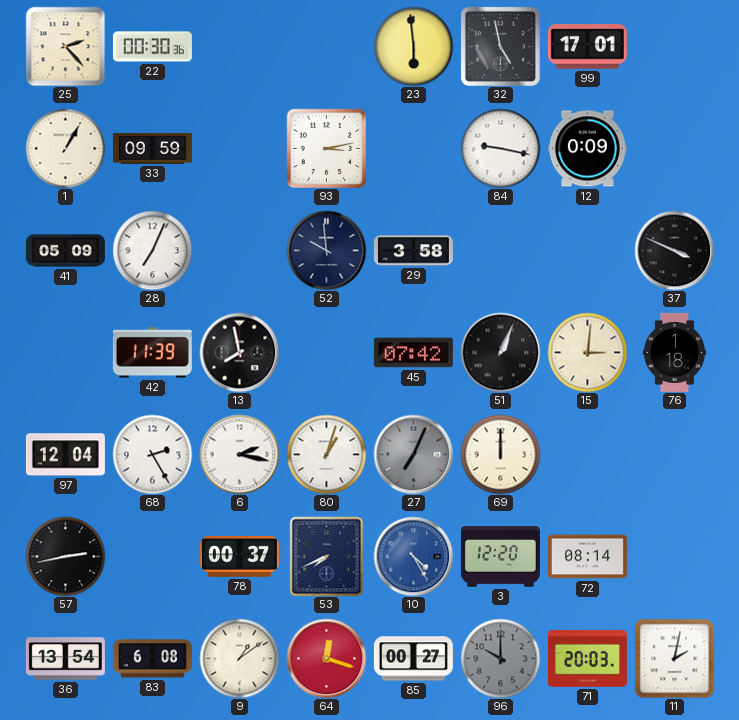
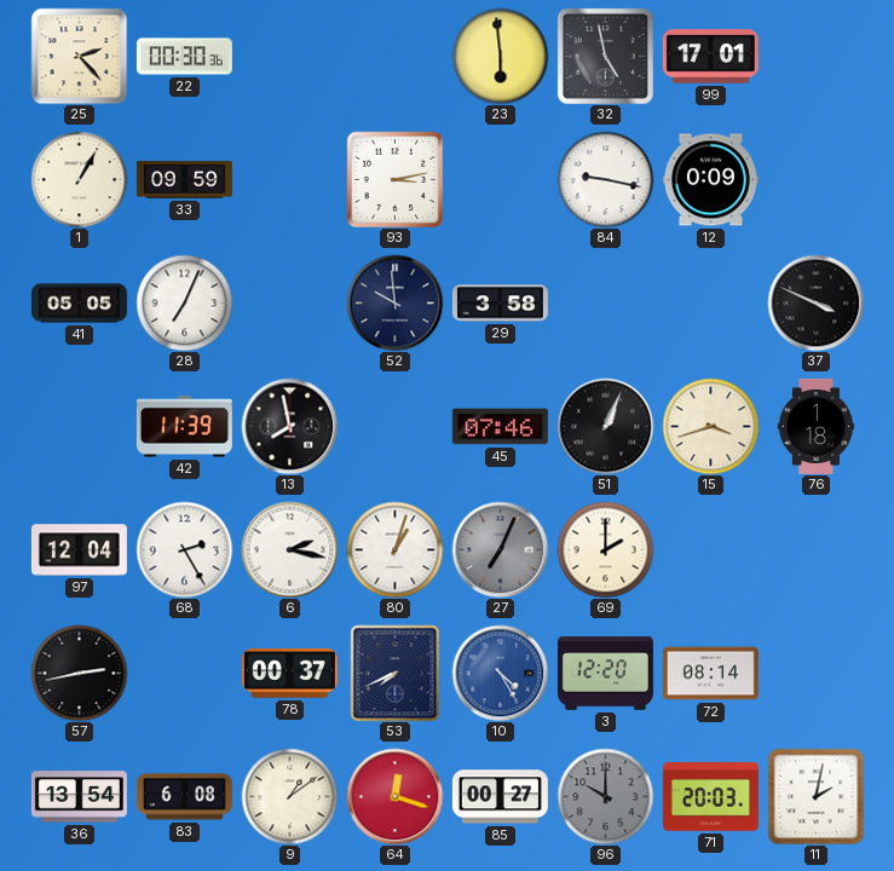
41: 05:09 -> 05:05 (79, 304)
45: 07:42 -> 07:46 (500, 427)
15: 3:01 -> 3:42 (710, 426)
69: 12:00 -> 2:00 (605, 549)
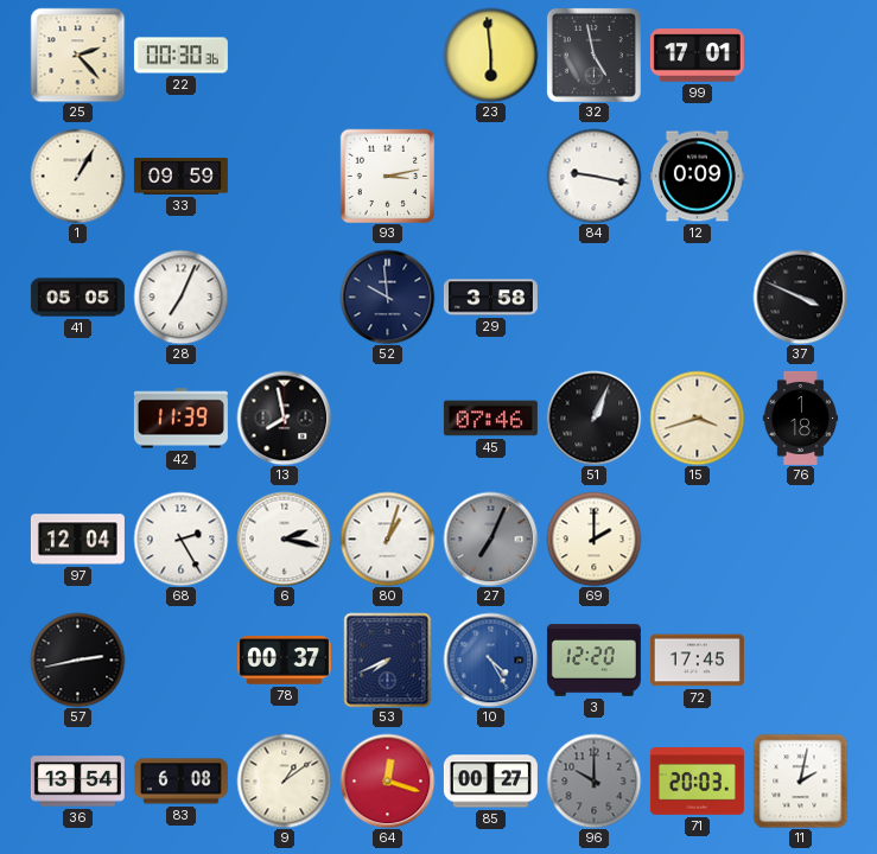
72: 08:14 -> 17:45 (697, 661)
